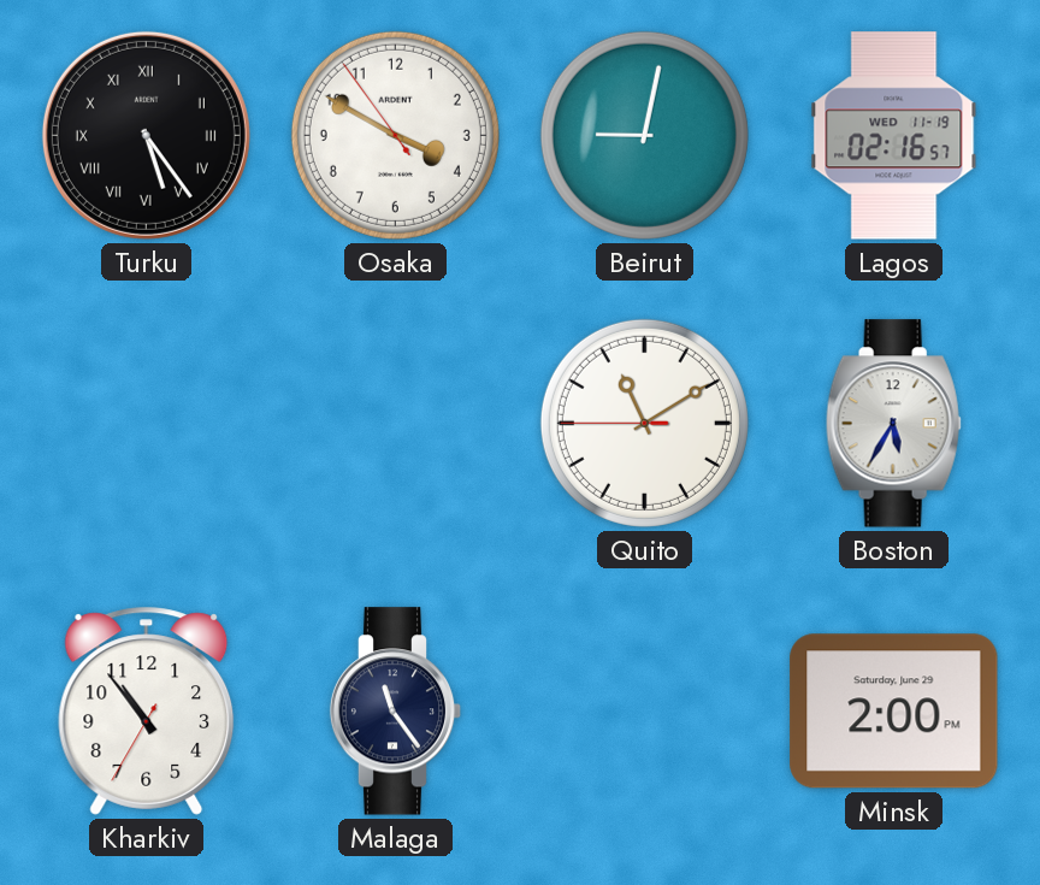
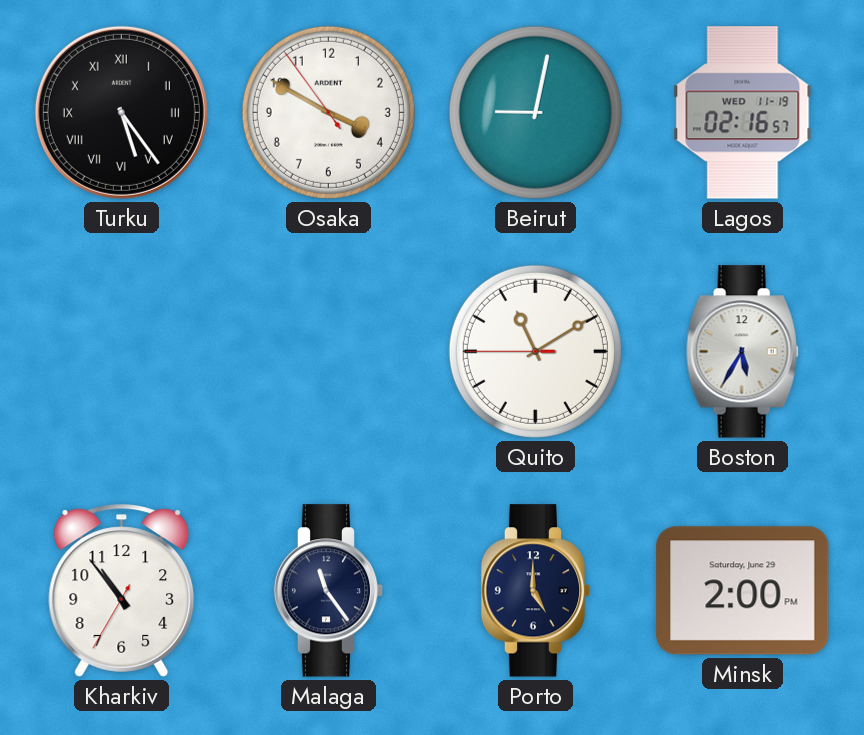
Porto: none -> 5:00 (536, 591)
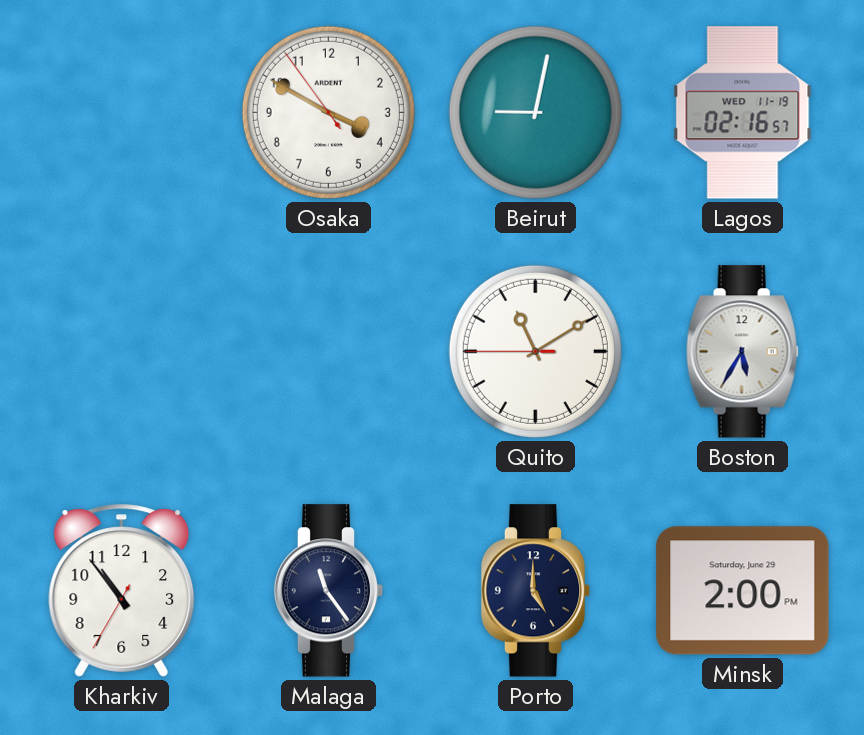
Turku: 5:24 -> none (121, 112)
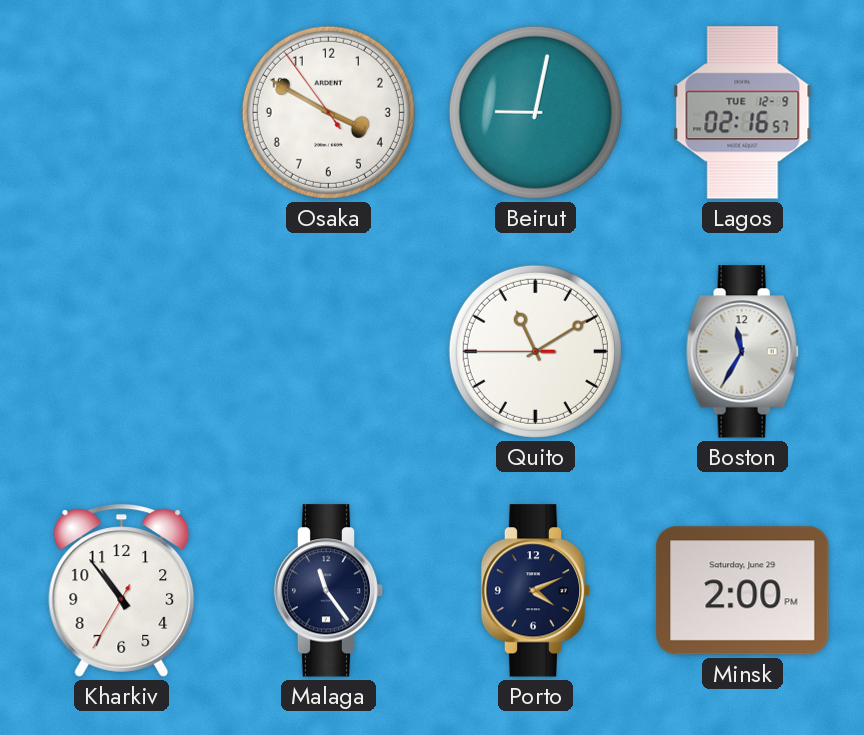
Lagos date: WED 11-19 -> TUE 12-9 (743, 113)
Boston: 5:35 -> 11:35 (742, 352)
Porto: 5:00 -> 4:11 (536, 591)
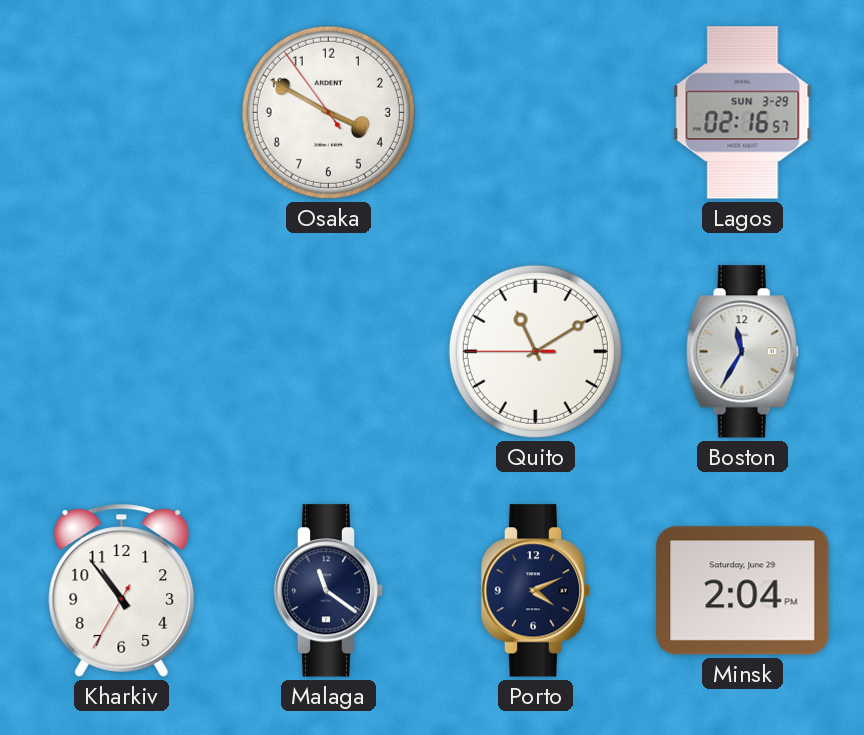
Beirut: 9:02 -> none (535, 112)
Lagos date: TUE 12-9 -> SUN 3-29 (743, 113)
Malaga: 11:24 -> 11:21 (329, 591)
Minsk: 2:00 -> 2:04 (743, 591)
